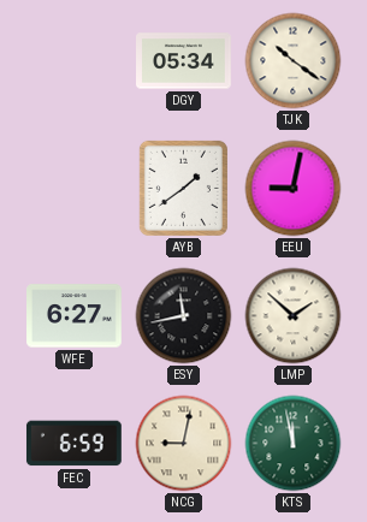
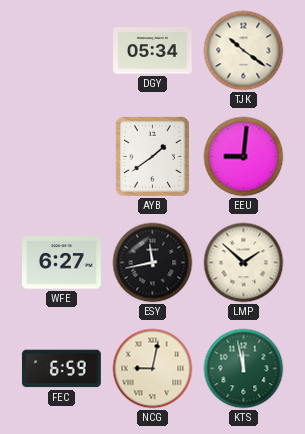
EEU: 9:02 -> 9:01 (244, 157)
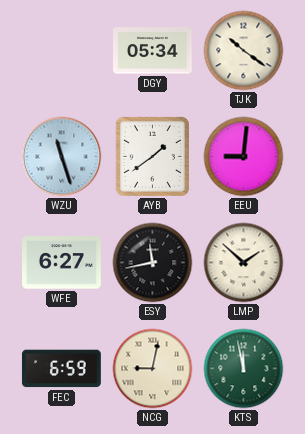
WZU: none -> 11:27 (62, 157)
